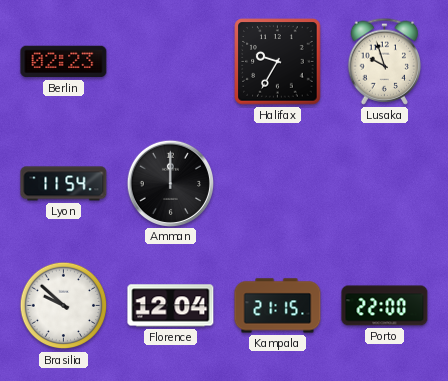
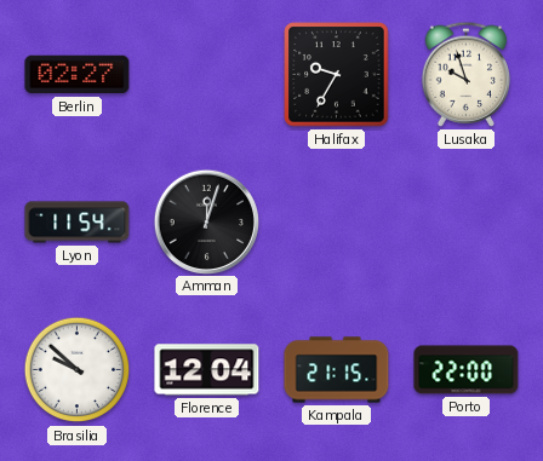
Berlin: 02:23 -> 02:27 (78, 75)
Amman: 12:00 -> 12:03 (206, 221)
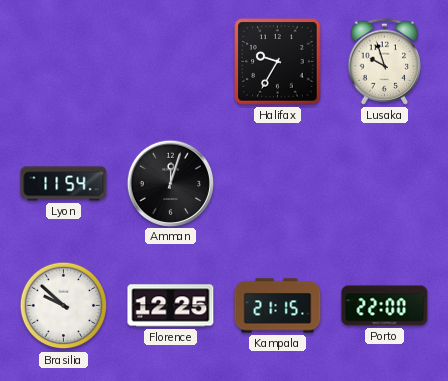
Berlin: 02:27 -> none (78, 75)
Florence: 12:04 -> 12:25 (171, 306)
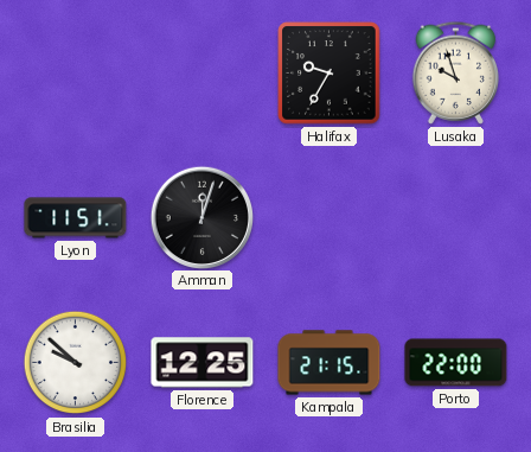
Lyon: 11:54 -> 11:51 (76, 218)
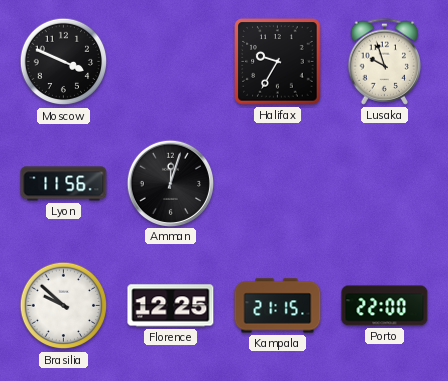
Moscow: none -> 3:49 (64, 62)
Lyon: 11:51 -> 11:56 (64, 184)
